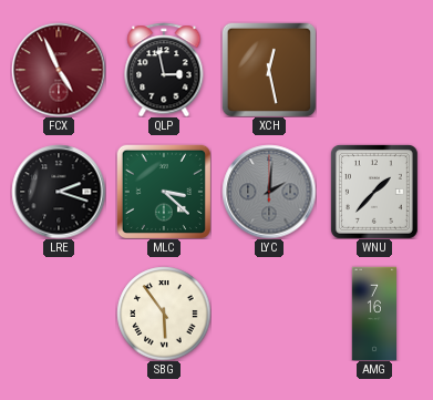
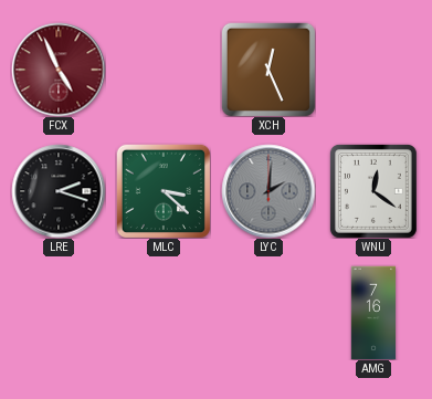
QLP: 2:58 -> none (164, 70)
XCH: 12:28 -> 12:26 (268, 70)
WNU: 1:37 -> 12:21 (373, 191)
SBG: 5:54 -> none (164, 314)
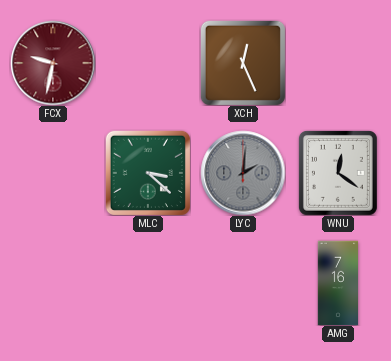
FCX: 4:56 -> 9:32 (53, 63)
LRE: 2:18 -> none (59, 191)
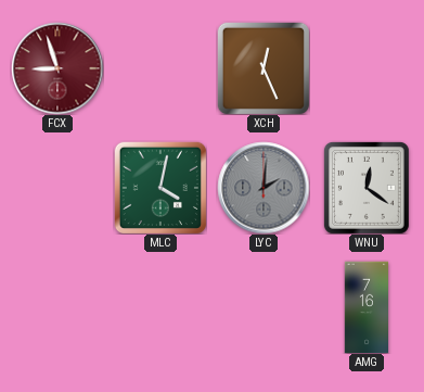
FCX: 9:32 -> 8:57 (57, 68)
MLC: 3:22 -> 4:02 (160, 188)
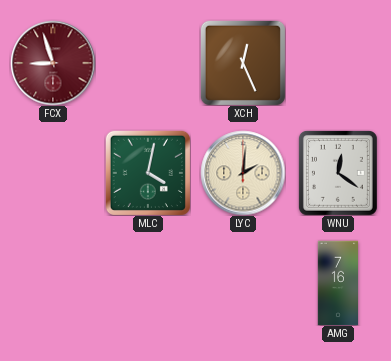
LYC dial: grey -> cream (243, 173)
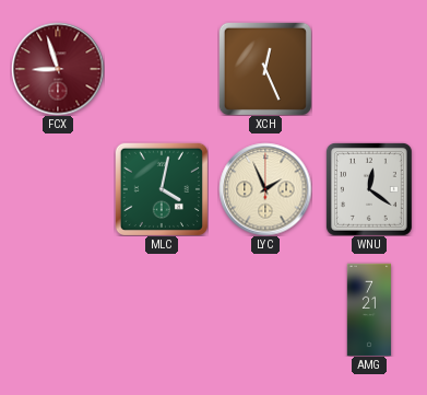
LYC: 2:01 -> 1:56 (265, 189)
AMG: 7:16 -> 7:21 (369, 310)
